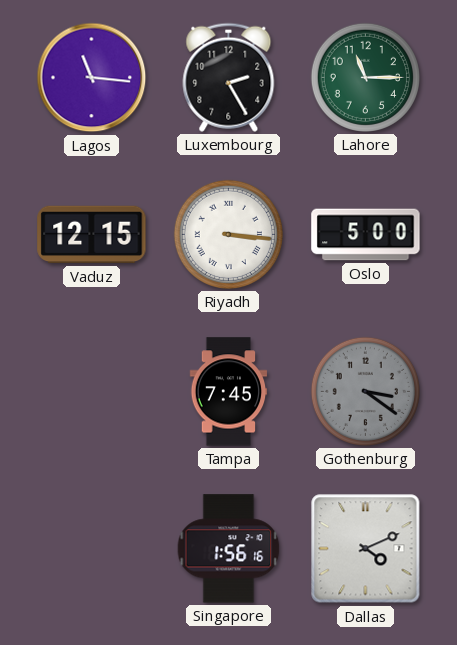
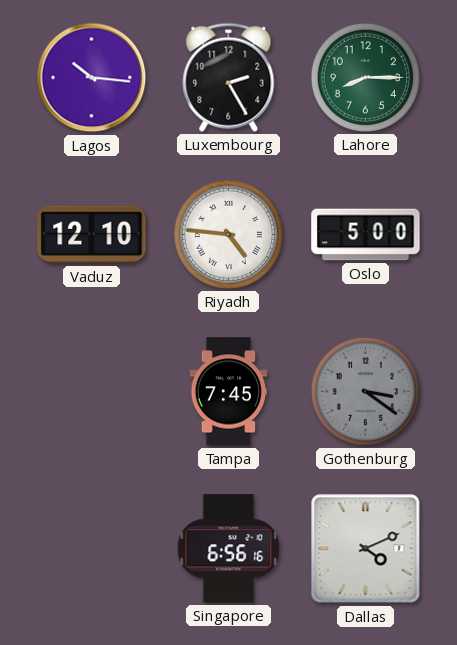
Lagos: 11:16 -> 10:16 (92, 78)
Lahore: 11:15 -> 8:15 (365, 77)
Vaduz: 12:15 -> 12:10 (92, 235)
Riyadh: 3:16 -> 4:46 (228, 234)
Singapore: 1:56 -> 6:56 (229, 549)
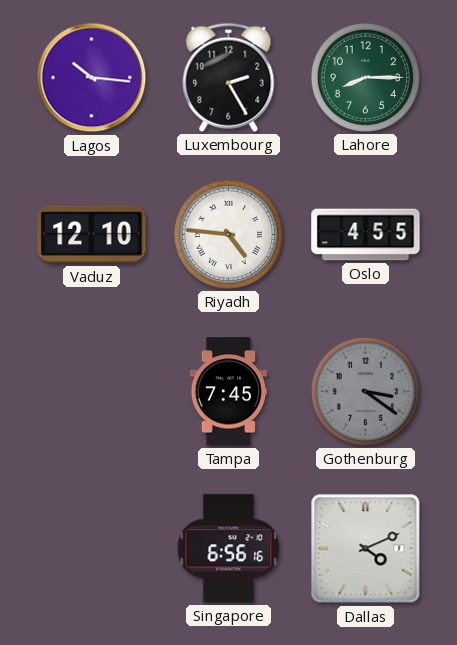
Oslo: 5:00 -> 4:55 (366, 235)
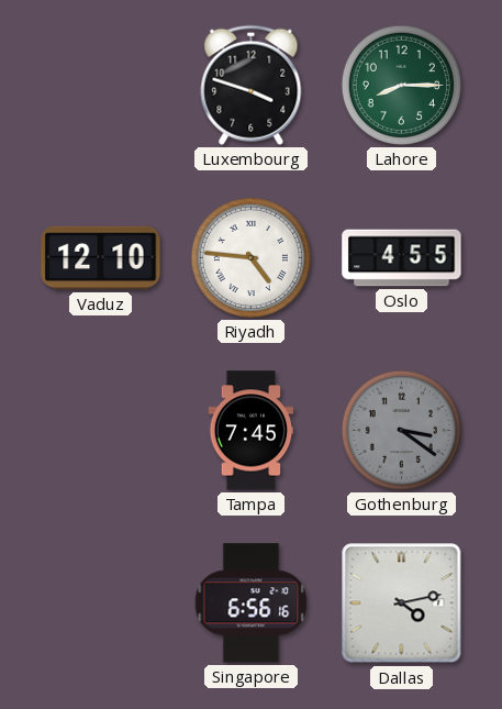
Lagos: 10:16 -> none (92, 78)
Luxembourg: 2:25 -> 3:48 (252, 85)
Dallas: 4:11 -> 4:13 (402, 603)
